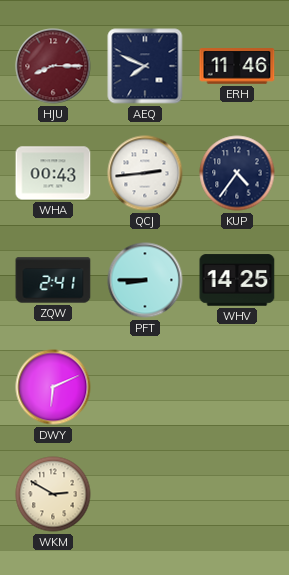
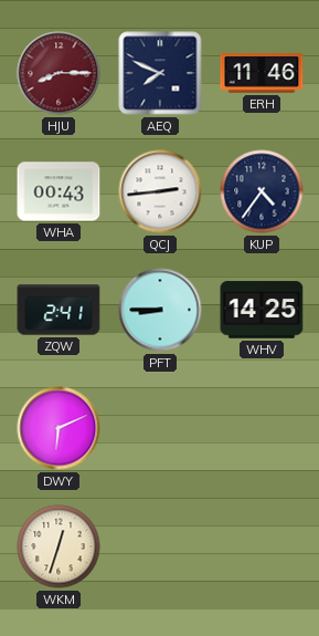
WKM: 2:50 -> 12:33 (59, 546)
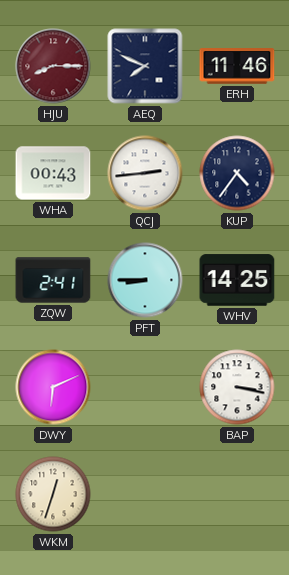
BAP: none -> 3:17 (237, 387)
